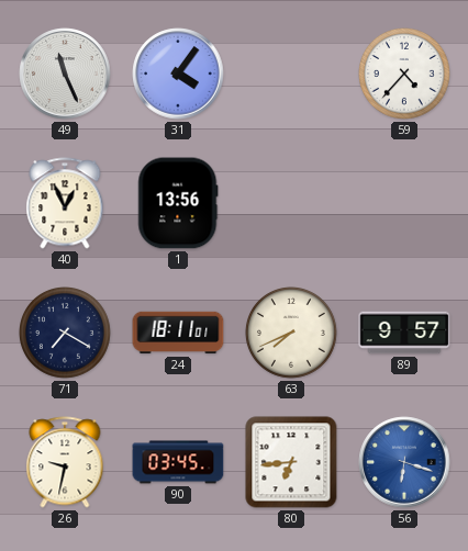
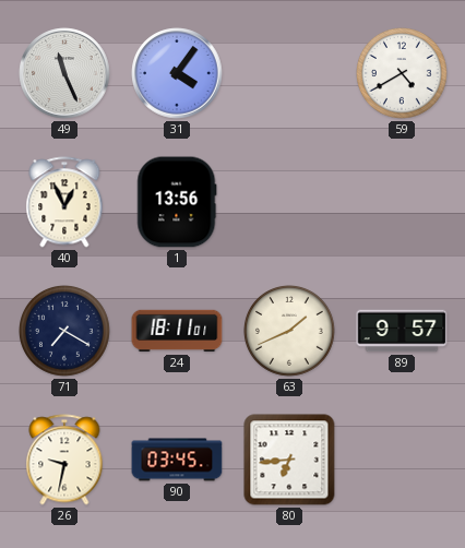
59: 4:37 -> 4:40 (403, 74)
63: 7:41 -> 1:41 (290, 332)
56: 6:18 -> none (404, 462)
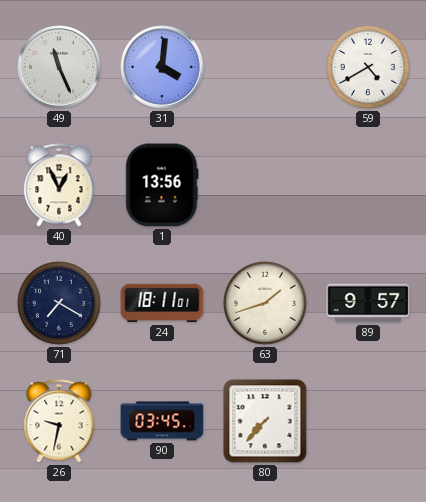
31: 4:06 -> 4:01 (162, 67)
63: 1:41 -> 1:42 (266, 304)
80: 6:44 -> 7:37 (265, 421)
